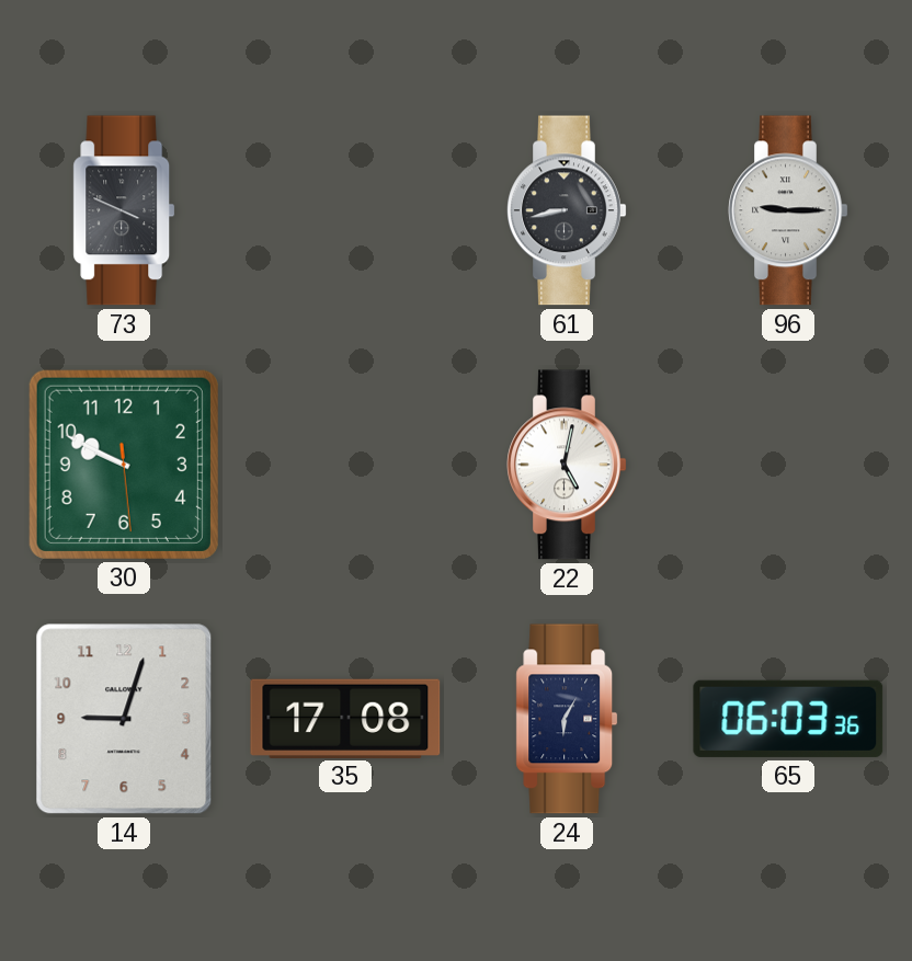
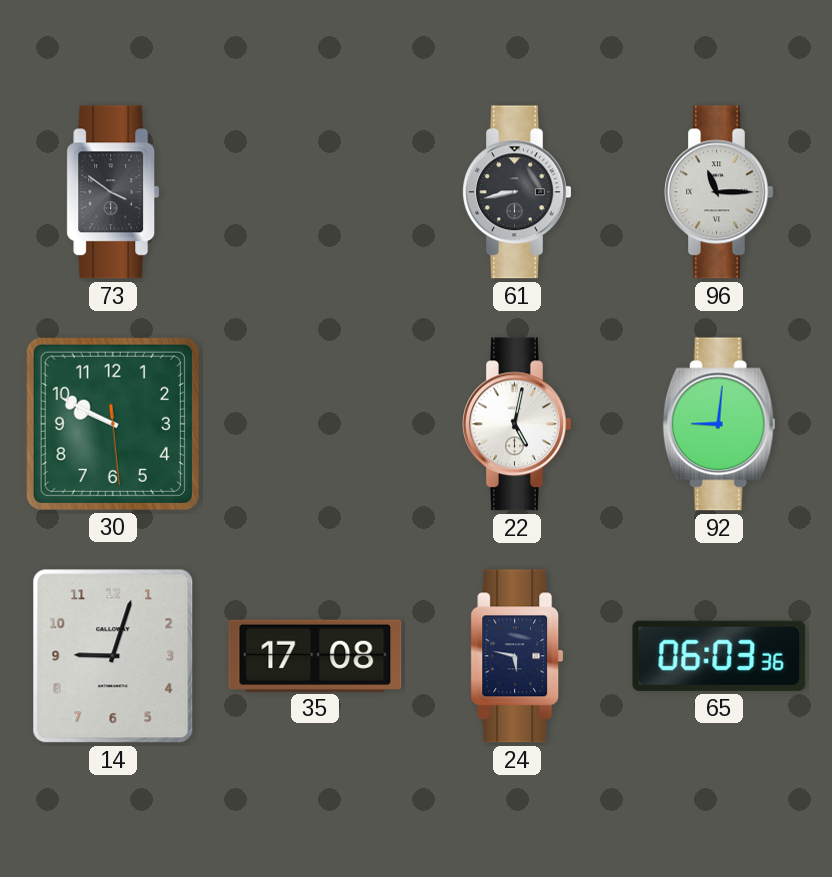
73: 3:49 -> 3:51 (113, 192)
96: 9:15 -> 11:15 (719, 192)
92: none -> 9:01 (719, 424)
24: 6:05 -> 5:47 (517, 656)
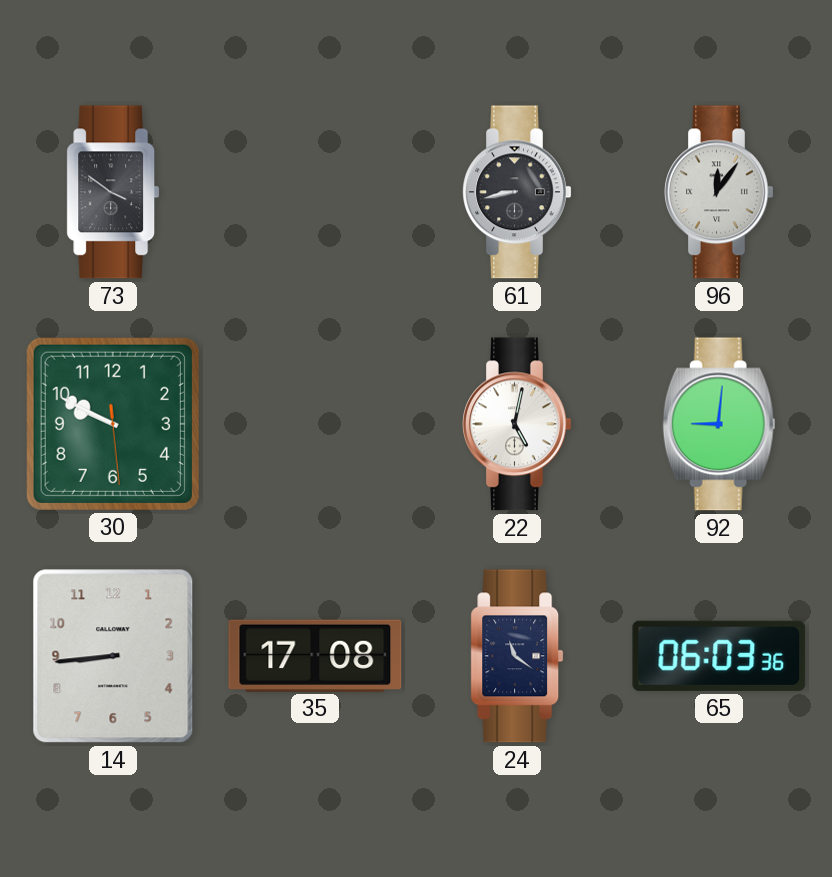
96: 11:15 -> 12:06 (719, 192)
14: 9:03 -> 8:44 (113, 656)
24: 5:47 -> 11:21 (517, 656)
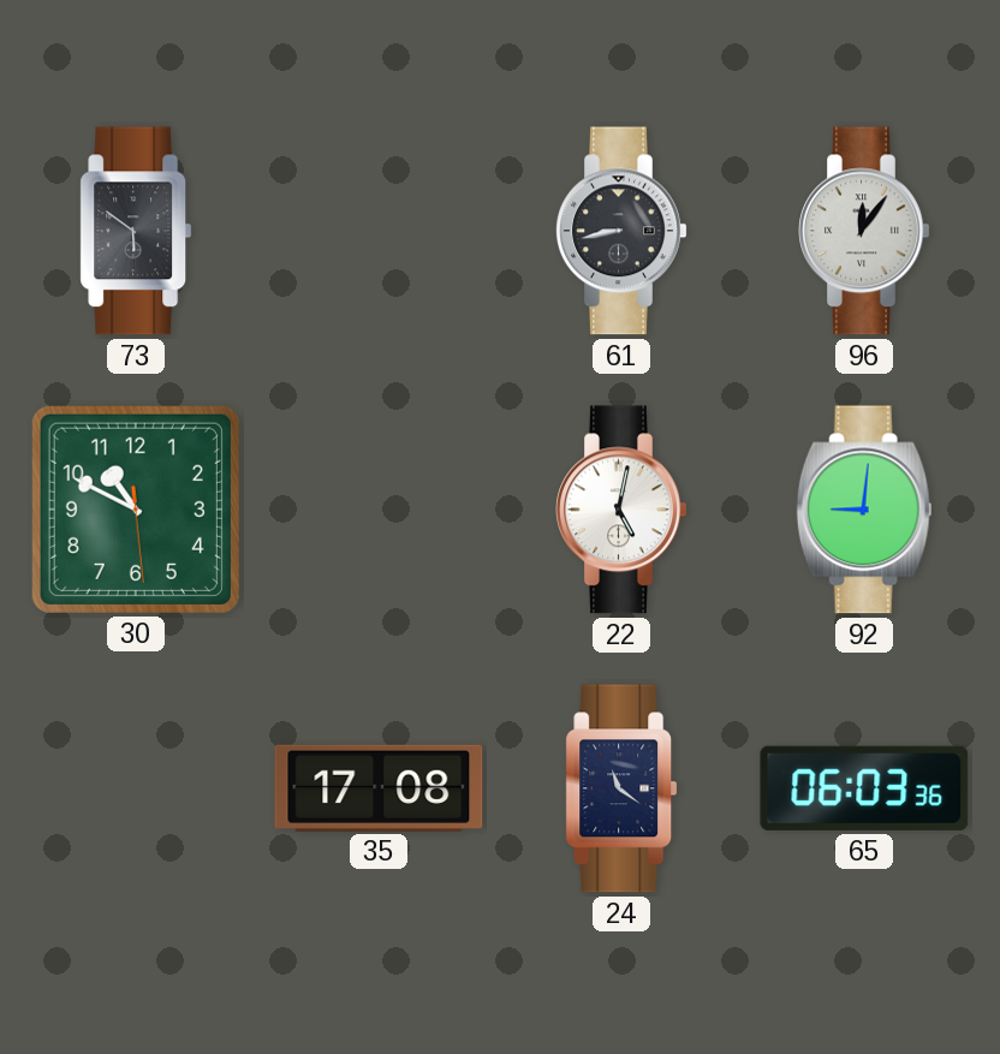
73: 3:51 -> 5:51 (136, 231)
30: 9:49 -> 10:49 (136, 510)
14: 8:44 -> none (113, 656)
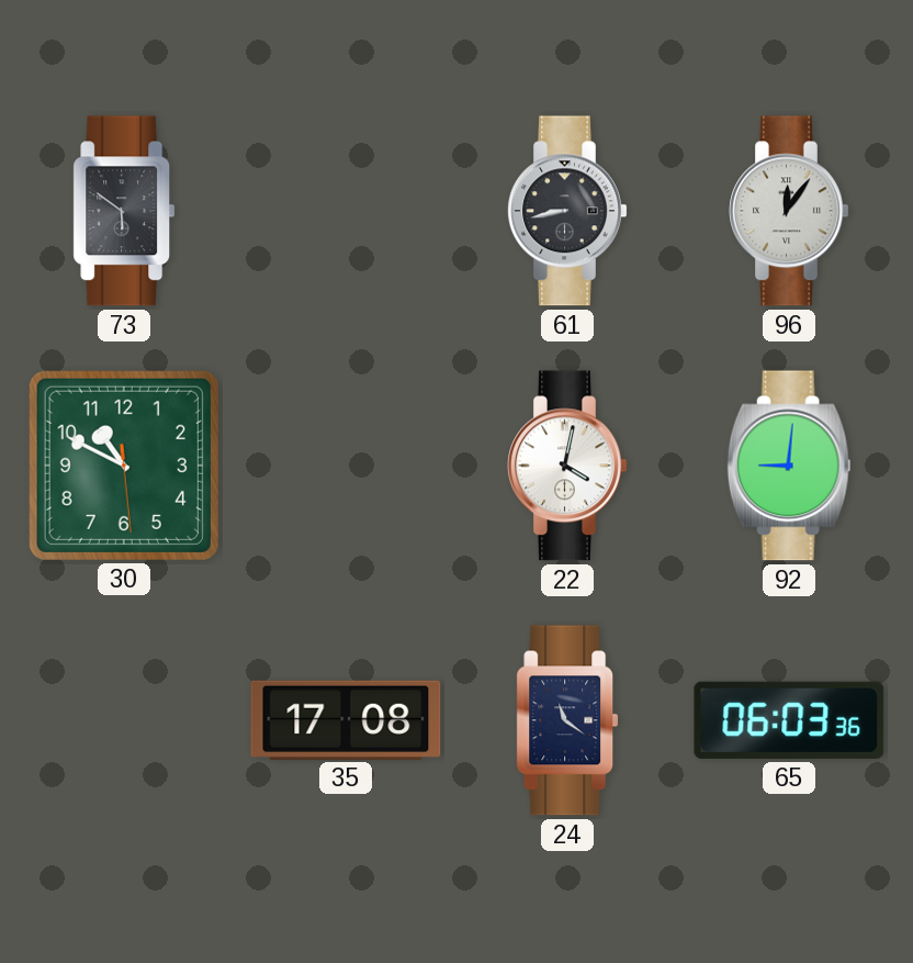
22: 5:02 -> 4:02 (567, 466)
